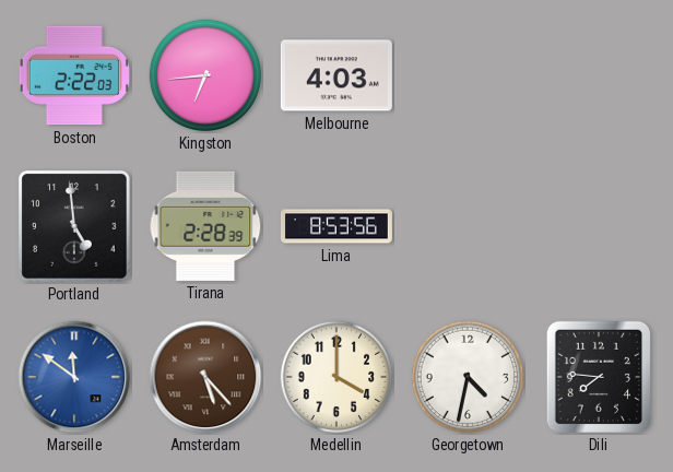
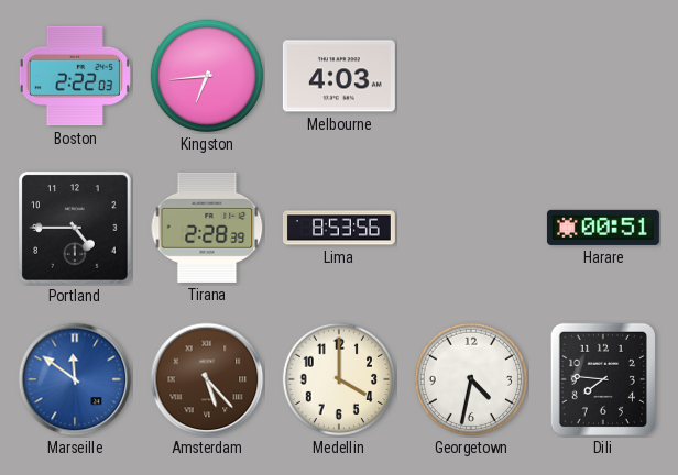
Portland: 4:59 -> 4:45 (75, 228)
Harare: none -> 00:51 (603, 228)
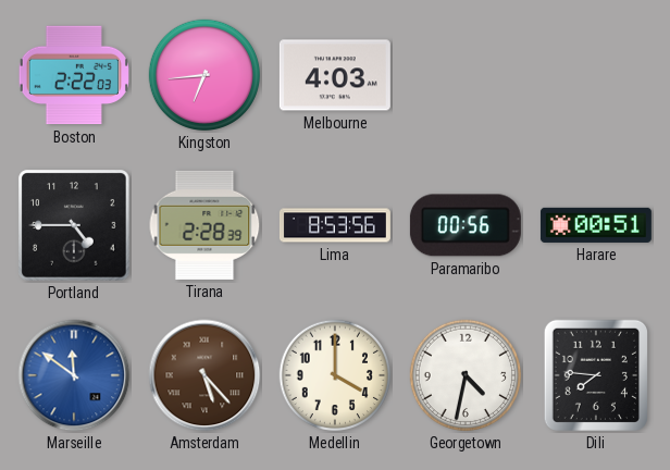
Paramaribo: none -> 00:56 (466, 225)
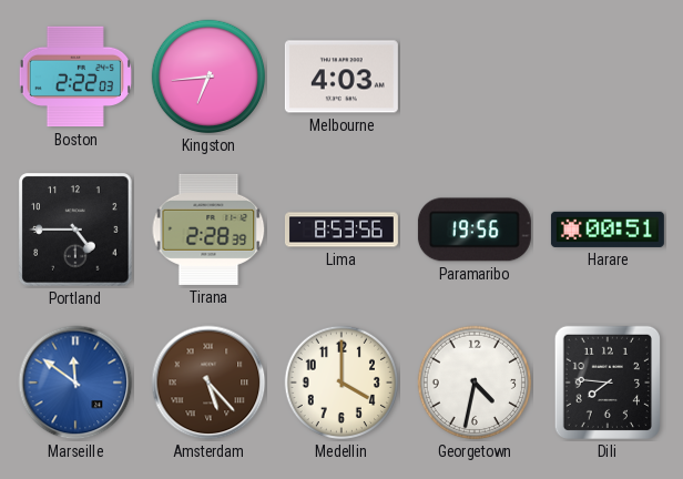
Paramaribo: 00:56 -> 19:56 (475, 230)
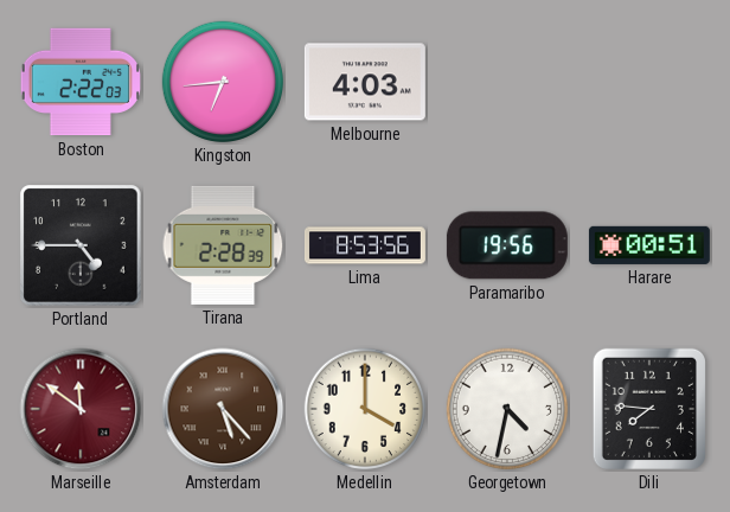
Marseille dial: blue -> burgundy (81, 409)
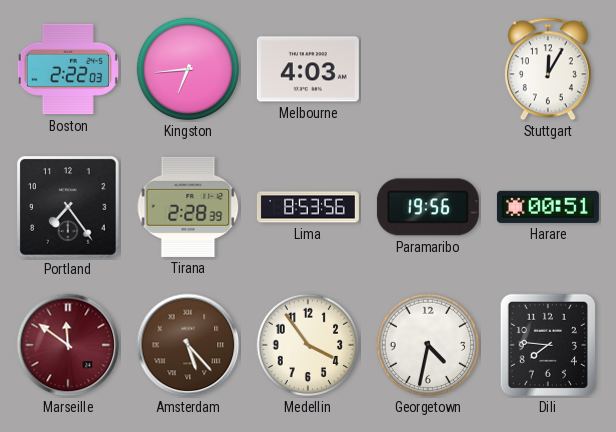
Stuttgart: none -> 12:05 (548, 69)
Portland: 4:45 -> 7:24 (68, 207)
Medellin: 4:00 -> 3:54 (308, 345)
